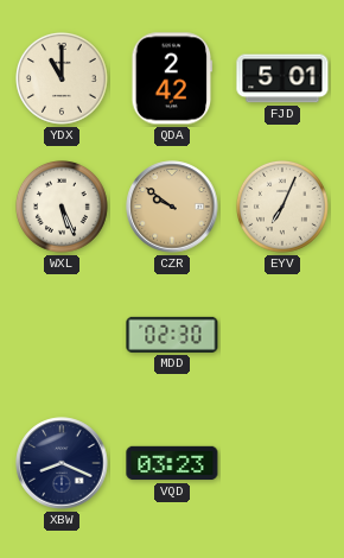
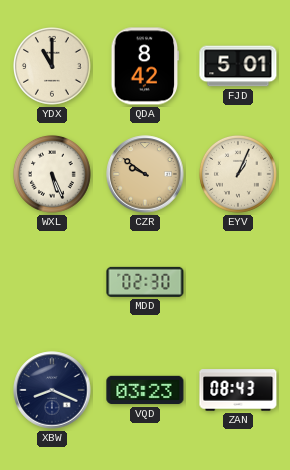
QDA: 2:42 -> 8:42 (145, 66)
EYV: 7:04 -> 1:04 (239, 175)
ZAN: none -> 08:43 (238, 390)
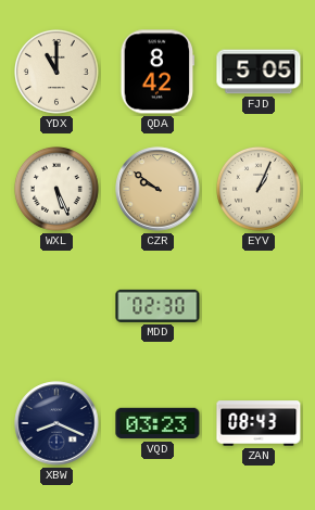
FJD: 5:01 -> 5:05 (259, 72)
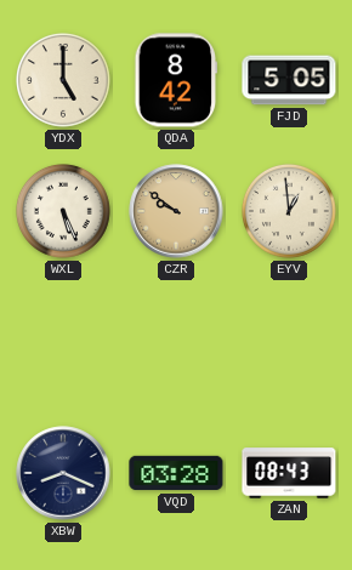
YDX: 11:00 -> 5:00 (64, 81)
EYV: 1:04 -> 12:59 (290, 212)
MDD: 02:30 -> none (157, 306)
VQD: 03:23 -> 03:28 (176, 473)
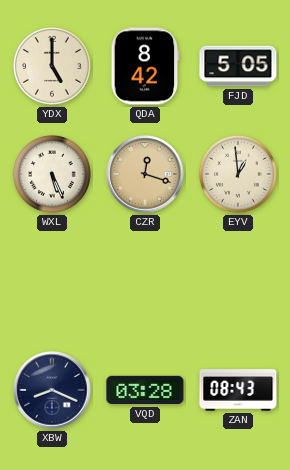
CZR: 9:51 -> 12:18 (145, 174)
